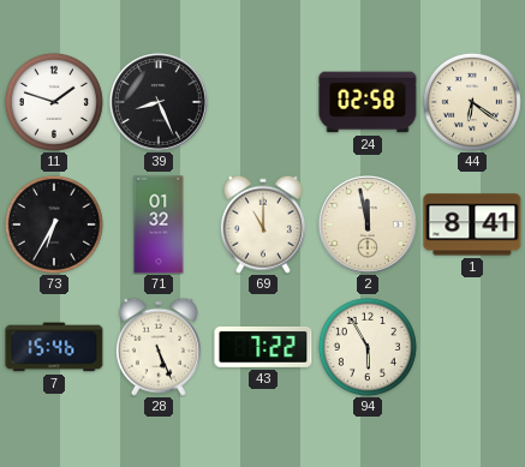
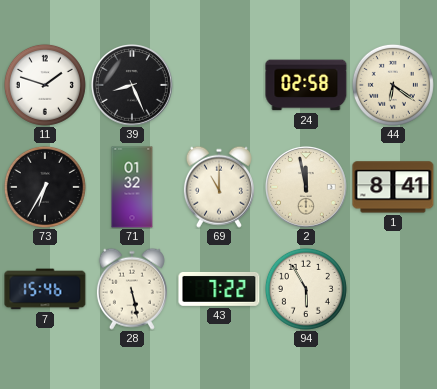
28: 5:26 -> 5:28 (132, 289)
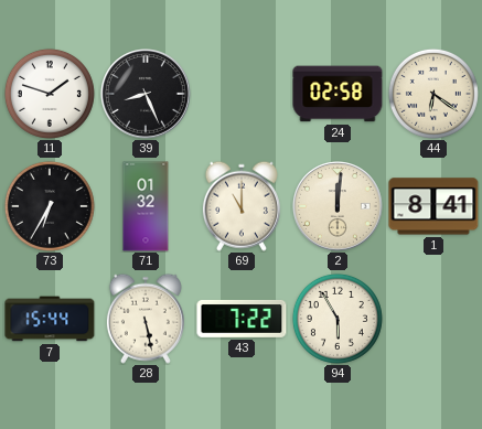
2: 11:58 -> 12:01 (339, 207)
7: 15:46 -> 15:44 (50, 319)
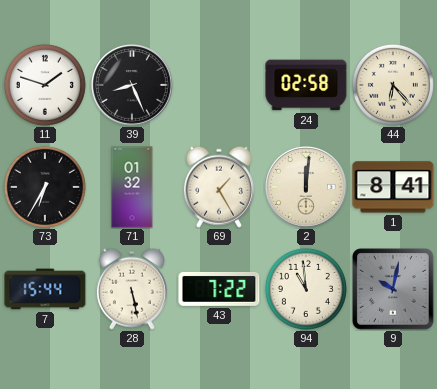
44: 6:21 -> 6:23 (393, 85)
69: 11:00 -> 1:25 (219, 187)
94: 5:55 -> 10:59 (306, 289)
9: none -> 10:02 (393, 289)
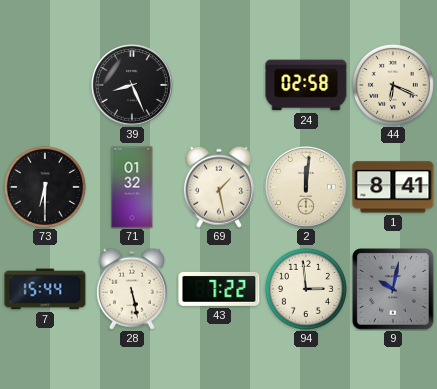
11: 1:48 -> none (45, 85)
44: 6:23 -> 6:19 (393, 85)
73: 6:35 -> 6:30 (45, 187)
69: 1:25 -> 1:28 (219, 187)
94: 10:59 -> 2:59 (306, 289)
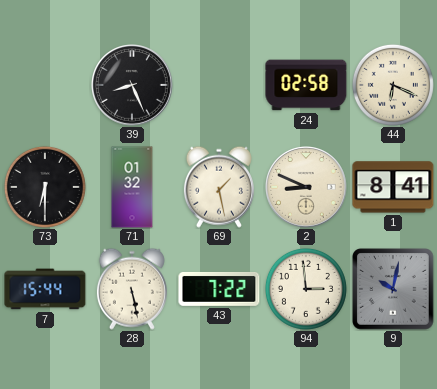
2: 12:01 -> 8:49 (307, 188)
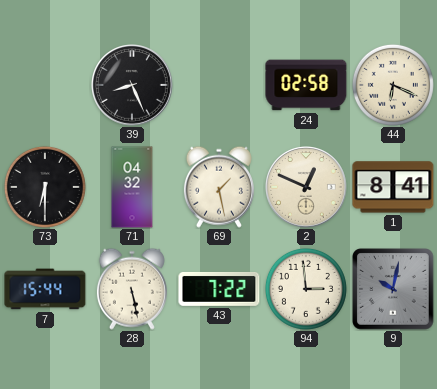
71: 01:32 -> 04:32 (132, 187)
2: 8:49 -> 12:49 (307, 188)
